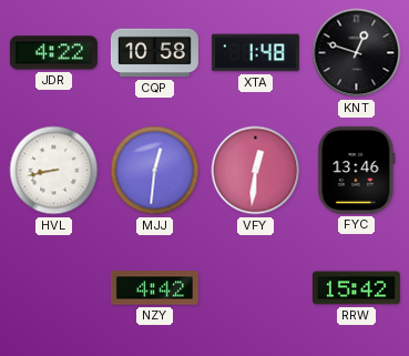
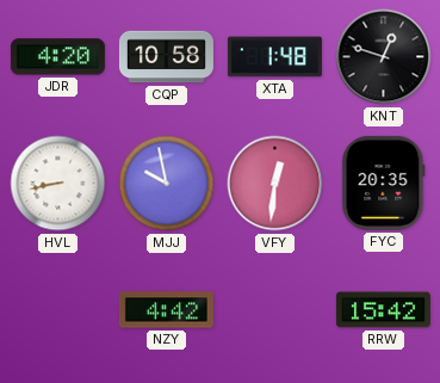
JDR: 4:22 -> 4:20 (57, 57)
MJJ: 12:31 -> 9:58 (167, 184)
FYC: 13:46 -> 20:35 (384, 183)
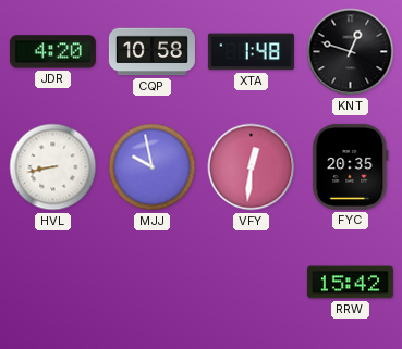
NZY: 4:42 -> none (166, 310)
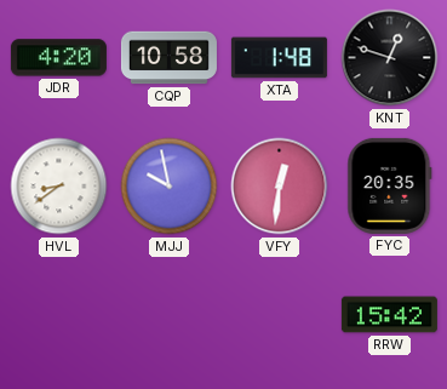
HVL: 8:43 -> 8:39 (59, 187)
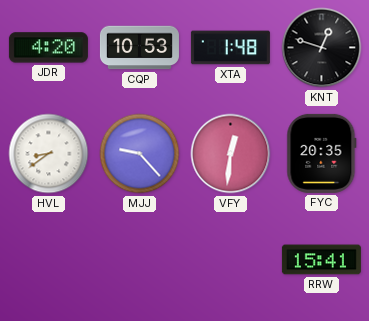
CQP: 10:58 -> 10:53 (139, 48)
MJJ: 9:58 -> 9:23 (140, 154)
RRW: 15:42 -> 15:41 (321, 260)
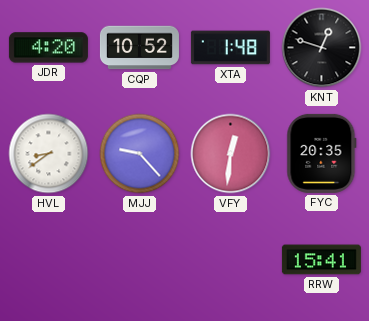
CQP: 10:53 -> 10:52 (139, 48)
